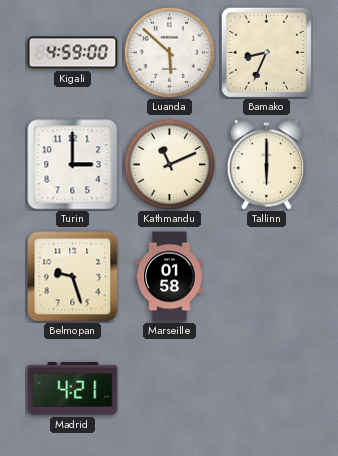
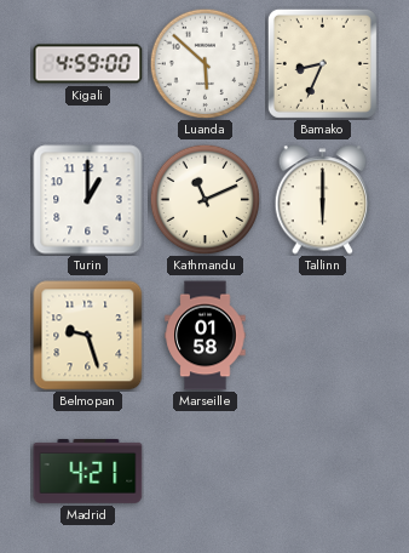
Turin: 3:00 -> 1:00 (88, 200)
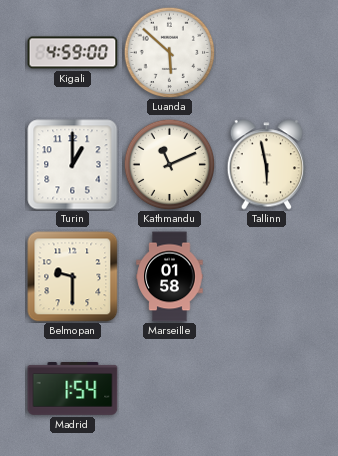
Bamako: 8:34 -> none (322, 63)
Tallinn: 6:00 -> 5:58 (267, 165)
Belmopan: 9:27 -> 9:30 (73, 277)
Madrid: 4:21 -> 1:54 (73, 389)
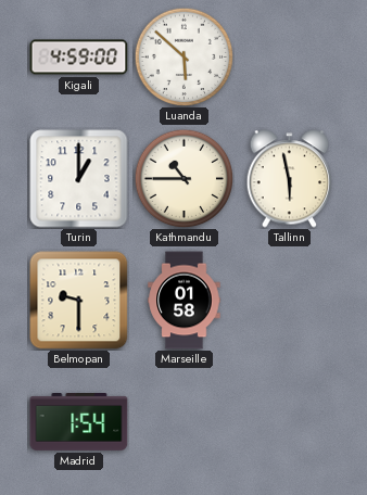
Kathmandu: 11:11 -> 10:45 (184, 178)
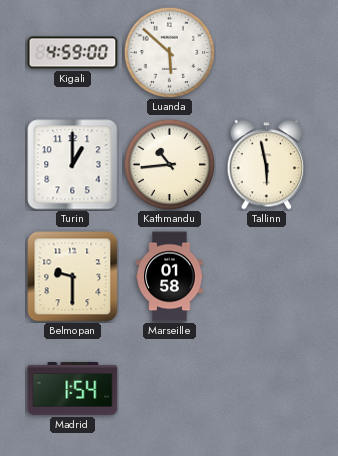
Kathmandu: 10:45 -> 10:44 (169, 164)
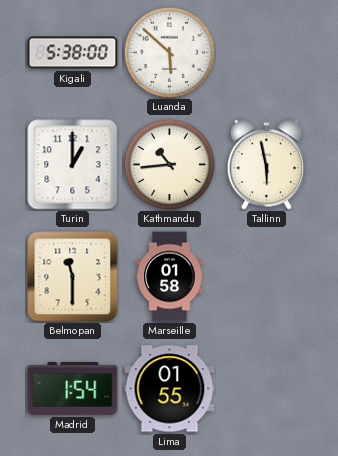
Kigali: 4:59 -> 5:38 (73, 53)
Belmopan: 9:30 -> 11:30 (73, 277)
Lima: none -> 01:55 (170, 389)
